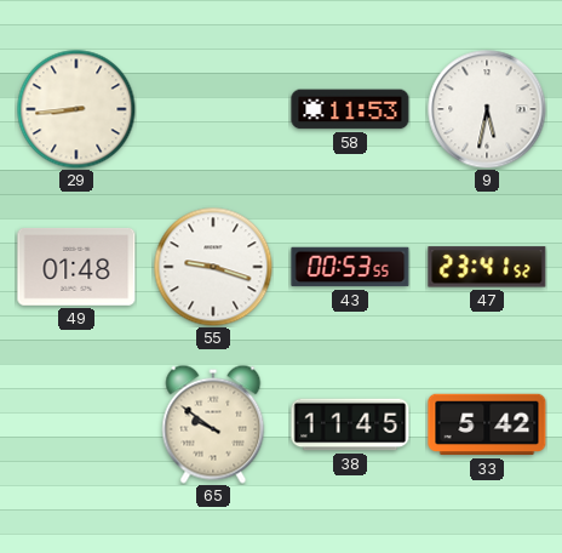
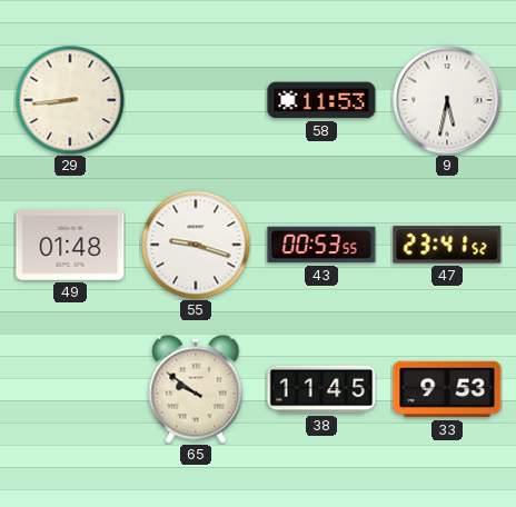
33: 5:42 -> 9:53 (447, 389)
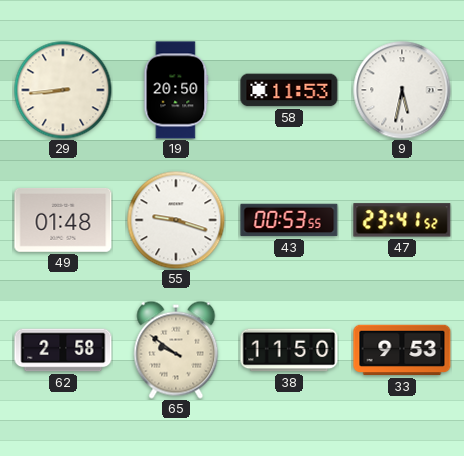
19: none -> 20:50 (176, 90)
62: none -> 2:58 (63, 350)
38: 11:45 -> 11:50 (289, 350)
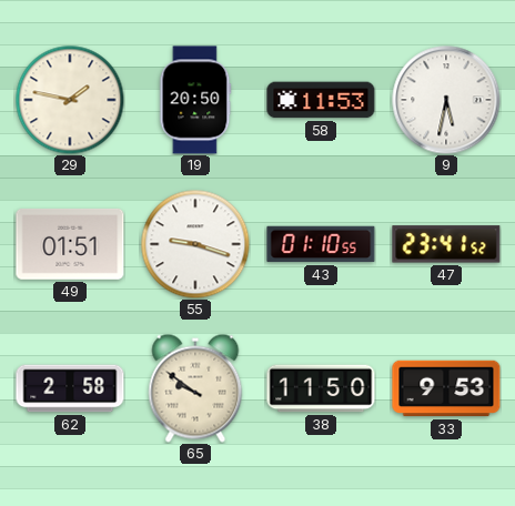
29: 8:44 -> 1:47 (70, 100)
49: 01:48 -> 01:51 (70, 244)
43: 00:53 -> 01:10 (321, 244)
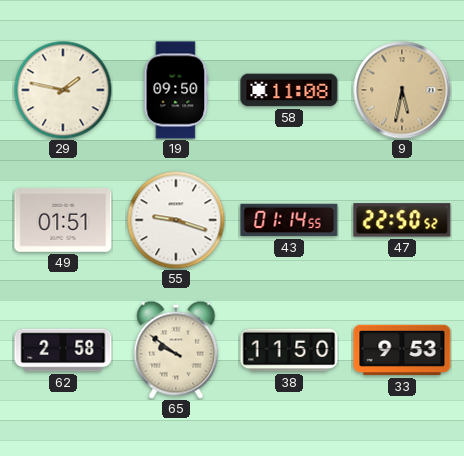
19: 20:50 -> 09:50 (176, 90)
58: 11:53 -> 11:08 (289, 90)
9 dial: white -> champagne (402, 90)
43: 01:10 -> 01:14 (289, 220)
47: 23:41 -> 22:50 (402, 220)
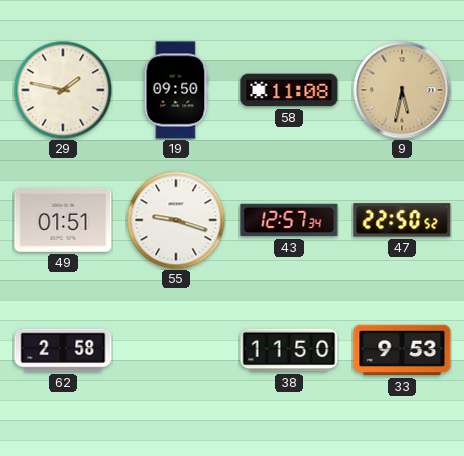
43: 01:14 -> 12:57 (289, 220)
65: 9:51 -> none (176, 350)
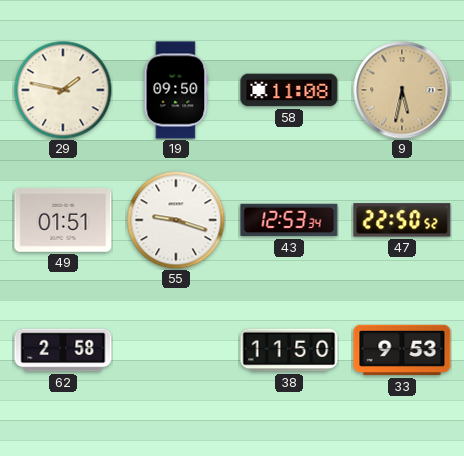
43: 12:57 -> 12:53 (289, 220)
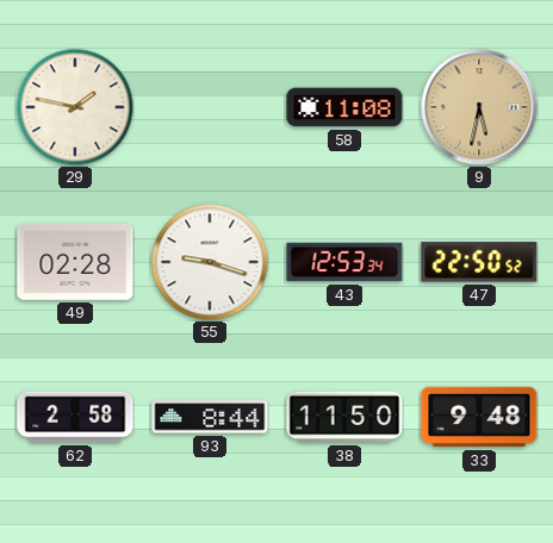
19: 09:50 -> none (176, 90)
49: 01:51 -> 02:28 (75, 262)
93: none -> 8:44 (210, 417)
33: 9:53 -> 9:48 (479, 417)
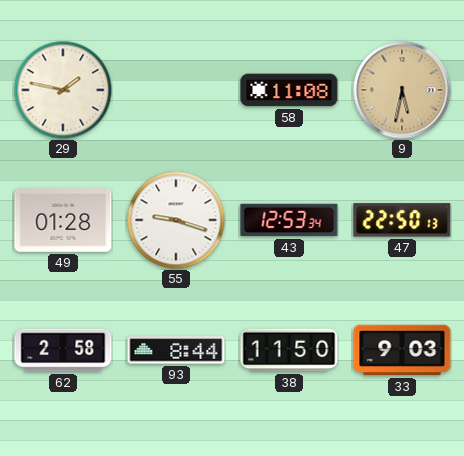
49: 02:28 -> 01:28 (63, 220)
47: 22:50:52 -> 22:50:13 (402, 220)
33: 9:48 -> 9:03 (402, 350)
